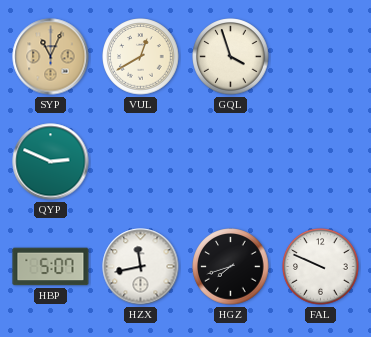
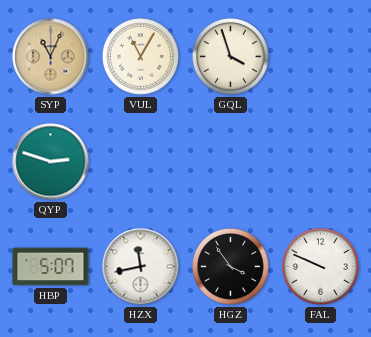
VUL: 12:40 -> 11:05 (141, 57)
QYP: 2:49 -> 2:48 (51, 162)
HGZ: 7:42 -> 3:54 (231, 267)
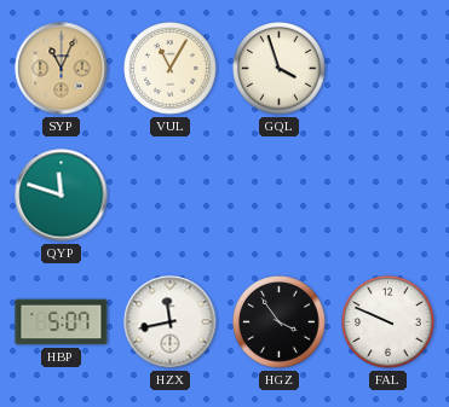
QYP: 2:48 -> 11:48 (62, 196)
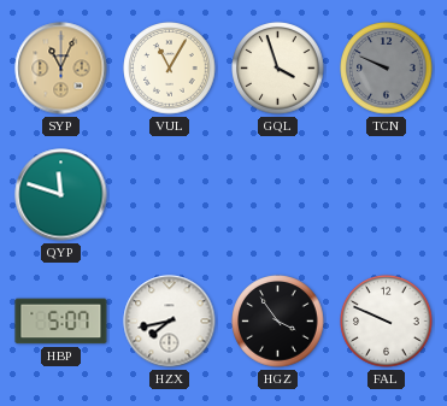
TCN: none -> 9:49 (387, 69)
HZX: 11:43 -> 7:43 (170, 322)
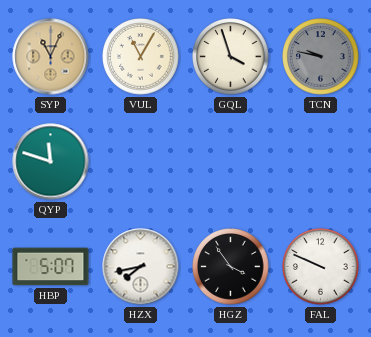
TCN: 9:49 -> 9:47 (321, 57)
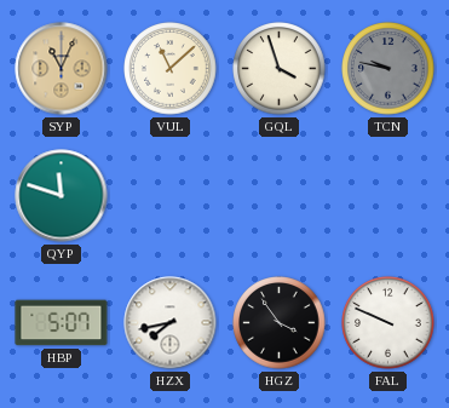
VUL: 11:05 -> 11:08 (171, 69)
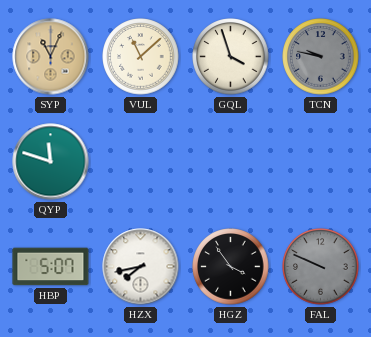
FAL dial: white -> grey (321, 267)
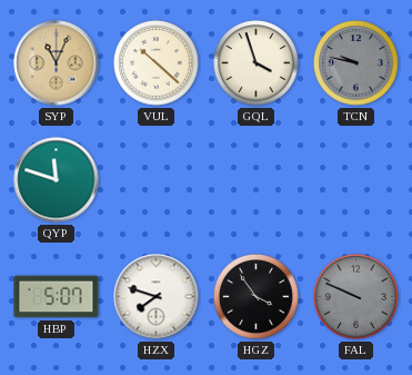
VUL: 11:08 -> 10:22 (157, 63)
HZX: 7:43 -> 7:48 (157, 297)
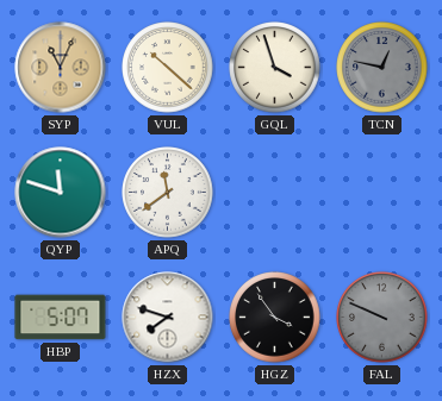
TCN: 9:47 -> 12:47 (382, 68)
APQ: none -> 11:39 (168, 193)
